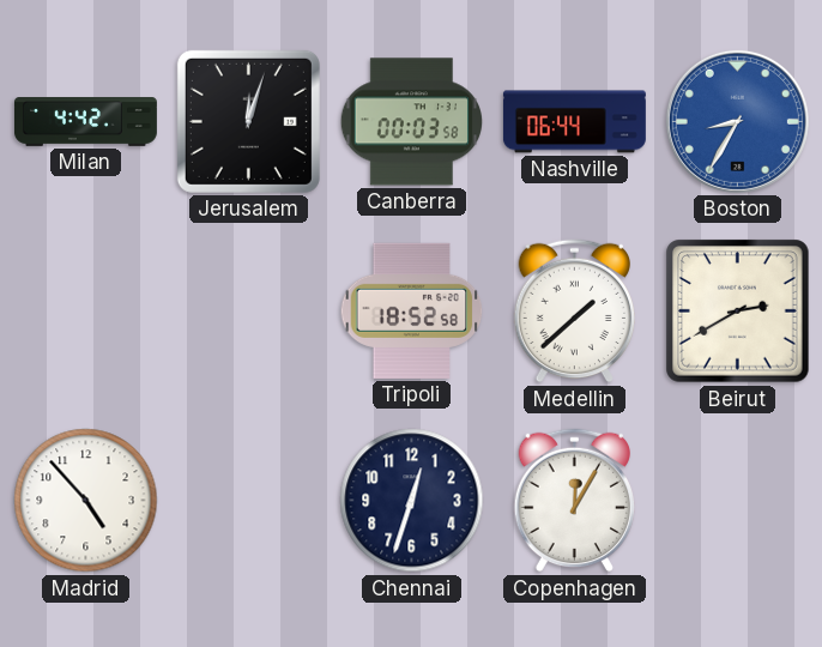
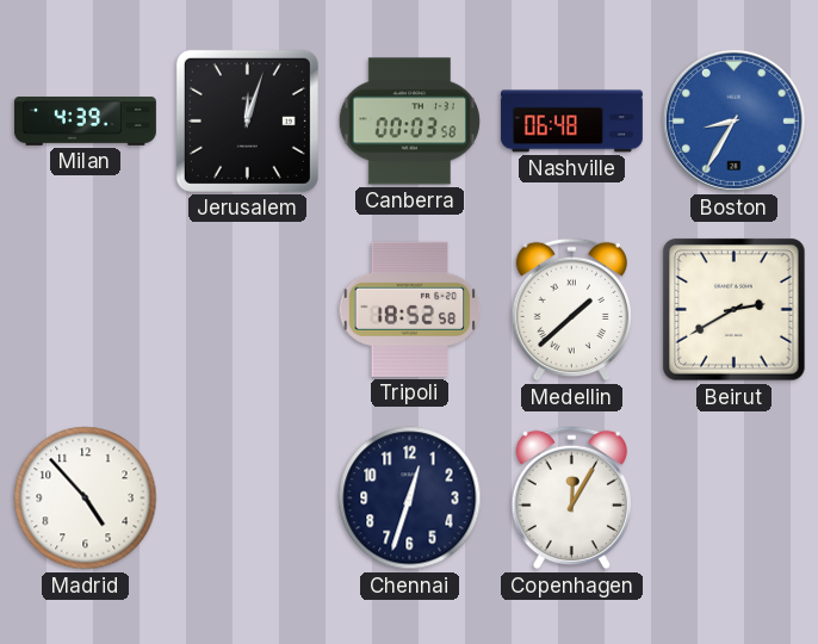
Milan: 4:42 -> 4:39 (85, 122)
Nashville: 06:44 -> 06:48 (571, 122)
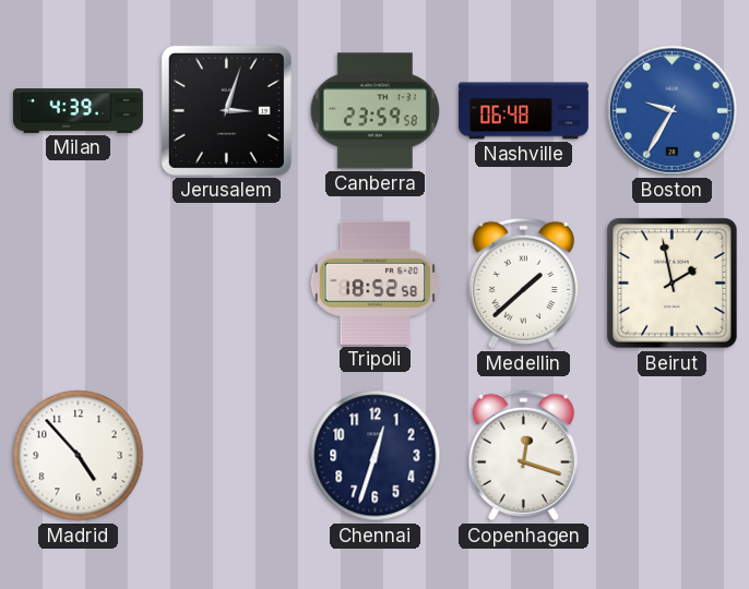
Jerusalem: 12:03 -> 3:03 (226, 110)
Canberra: 00:03 -> 23:59 (376, 111)
Boston: 8:35 -> 9:35 (671, 110)
Beirut: 2:40 -> 1:58 (673, 284)
Copenhagen: 12:05 -> 12:18 (523, 456)
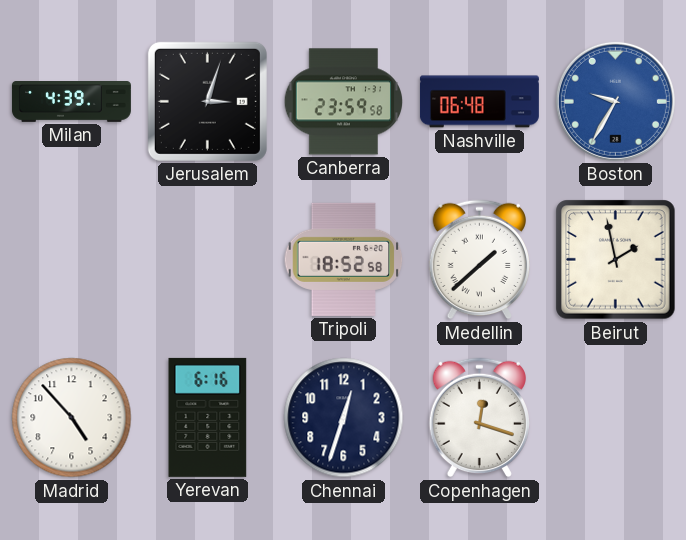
Yerevan: none -> 6:16 (208, 417)
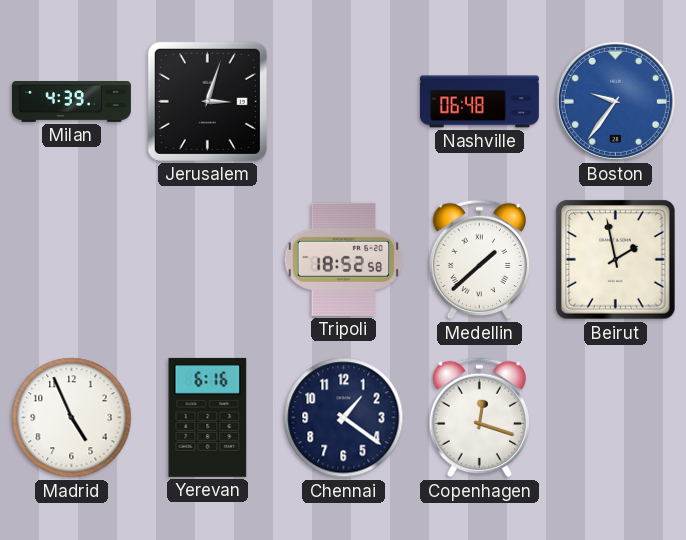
Canberra: 23:59 -> none (344, 102)
Boston: 9:35 -> 9:36 (615, 101)
Madrid: 4:53 -> 4:56 (72, 418)
Chennai: 12:33 -> 1:21 (344, 418)
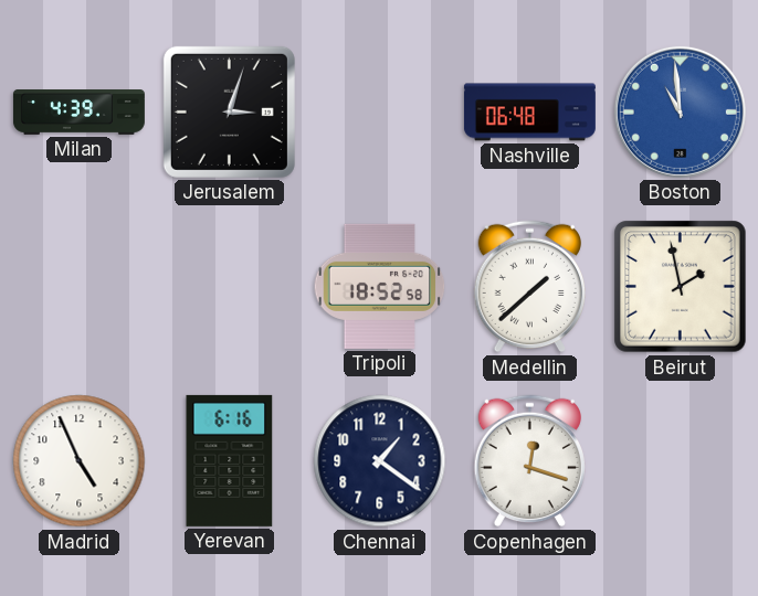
Boston: 9:36 -> 10:59 (680, 111)
